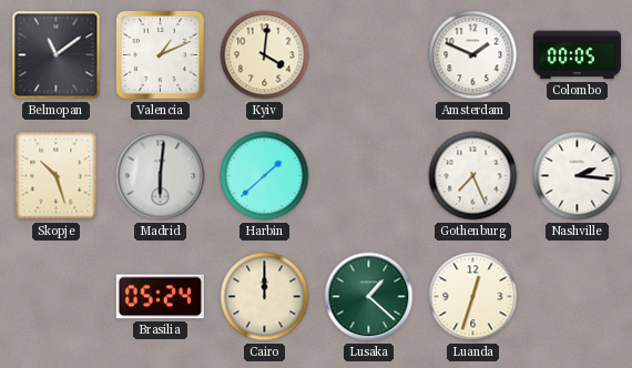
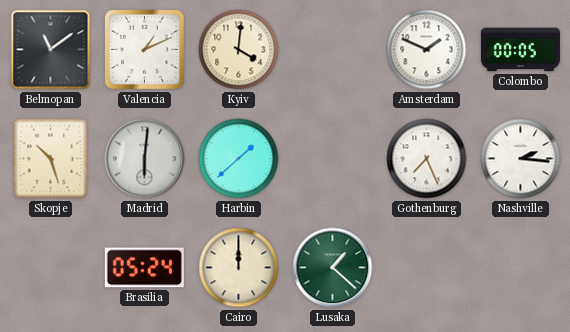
Luanda: 12:33 -> none (473, 297)
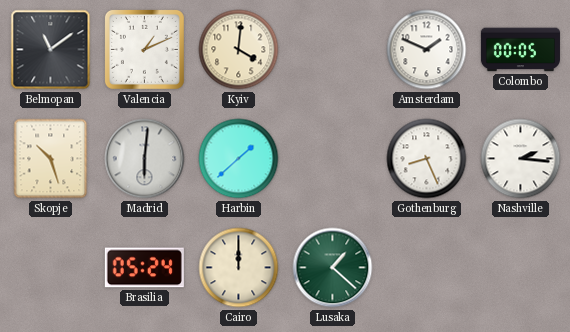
Gothenburg: 7:26 -> 8:26 (427, 159)
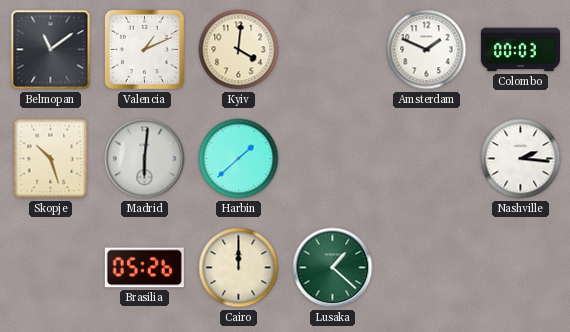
Colombo: 00:05 -> 00:03 (520, 50)
Gothenburg: 8:26 -> none (427, 159)
Brasilia: 05:24 -> 05:26 (144, 268)
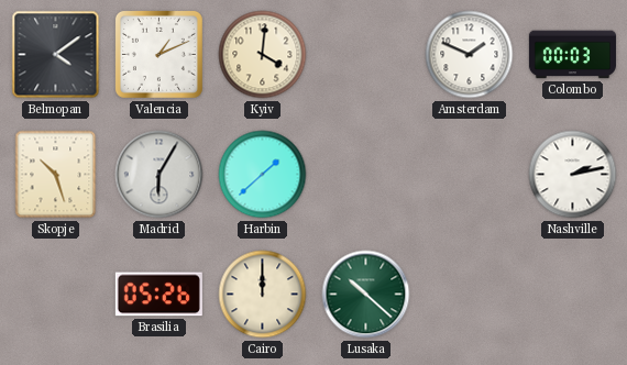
Belmopan: 11:09 -> 4:09 (56, 55)
Madrid: 6:01 -> 6:05 (159, 175)
Nashville: 2:16 -> 2:13 (573, 175)
Lusaka: 1:22 -> 10:22 (366, 295)
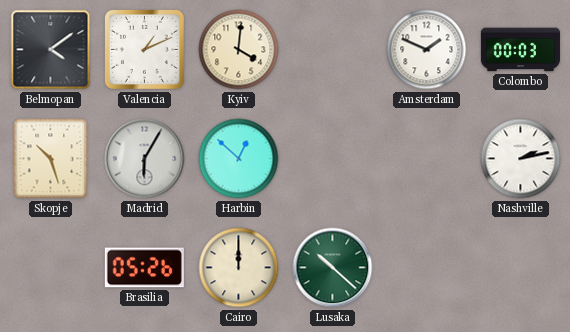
Harbin: 1:38 -> 12:52 (239, 159)
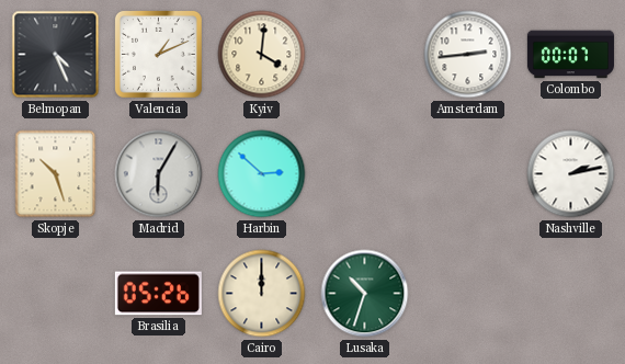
Belmopan: 4:09 -> 4:26 (56, 55)
Amsterdam: 1:49 -> 2:44 (468, 55)
Colombo: 00:03 -> 00:07 (570, 55)
Harbin: 12:52 -> 2:52 (262, 174)
Lusaka: 10:22 -> 10:33 (365, 294)
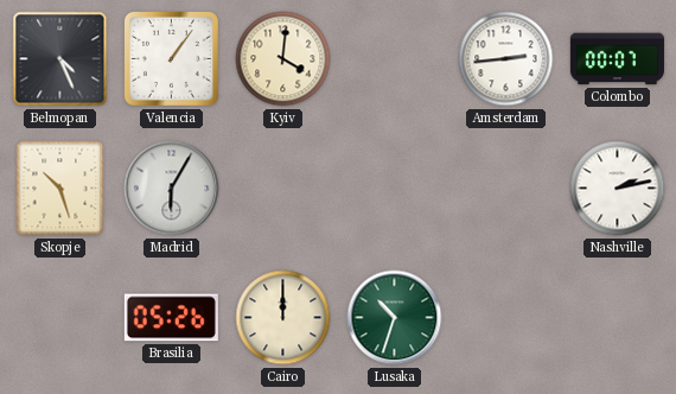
Valencia: 1:11 -> 1:06 (171, 58)
Harbin: 2:52 -> none (262, 174)
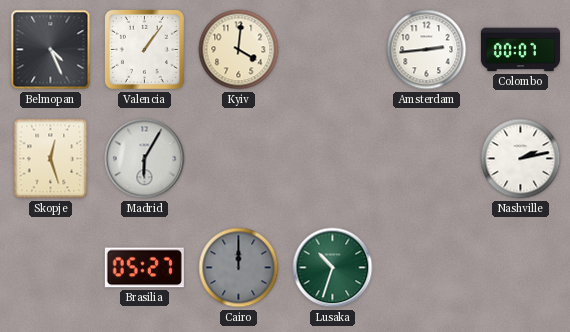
Skopje: 10:27 -> 12:27 (51, 159)
Brasilia: 05:26 -> 05:27 (144, 268)
Cairo dial: cream -> grey (239, 268)
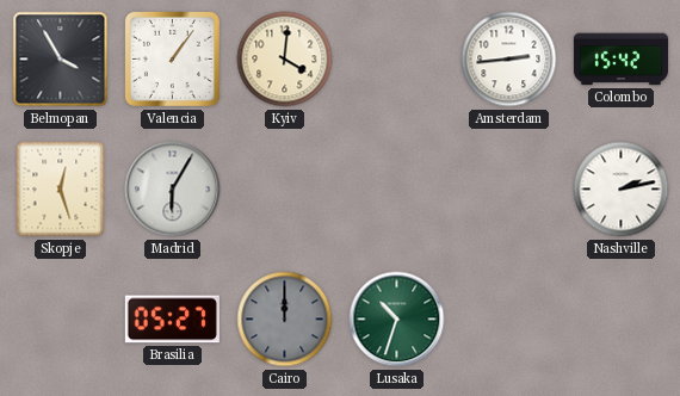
Belmopan: 4:26 -> 3:55 (61, 60)
Colombo: 00:07 -> 15:42 (620, 60)
